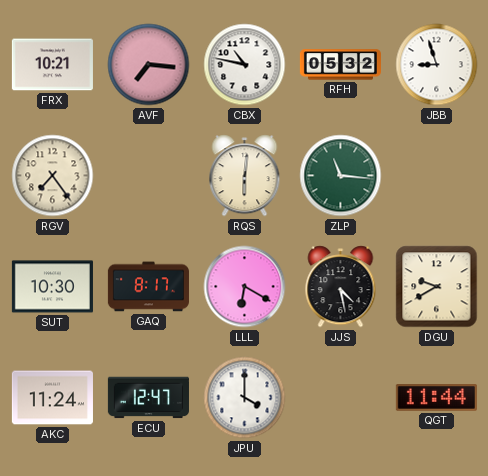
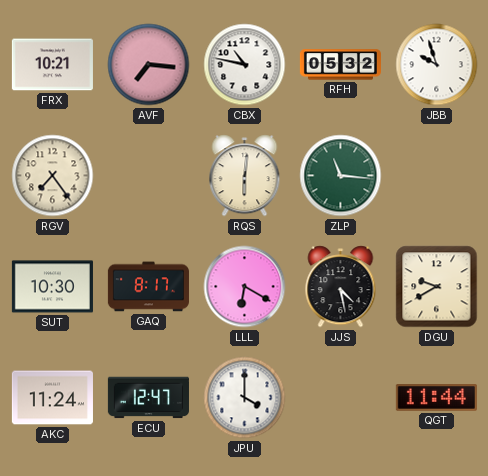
JBB: 8:57 -> 9:57 (437, 65)
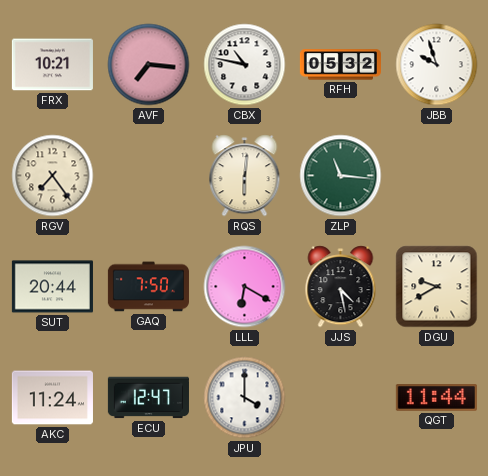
SUT: 10:30 -> 20:44 (52, 287)
GAQ: 8:17 -> 7:50 (148, 287)
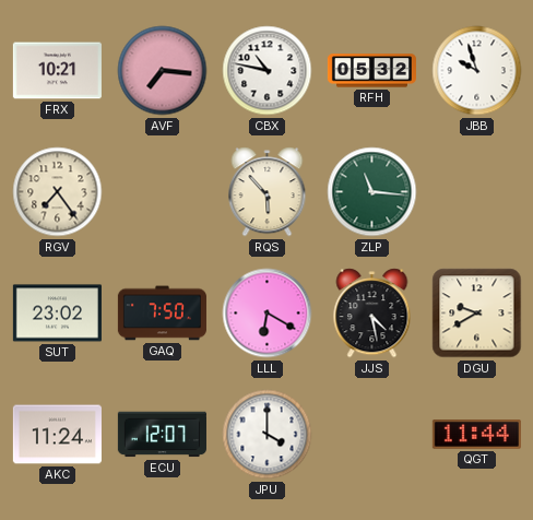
RQS: 6:01 -> 5:53 (268, 192)
SUT: 20:44 -> 23:02 (57, 314)
ECU: 12:47 -> 12:07 (162, 435)
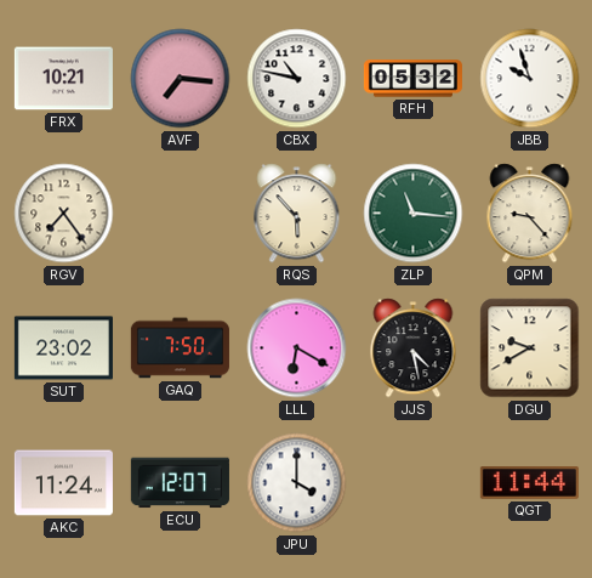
QPM: none -> 9:23 (530, 214)
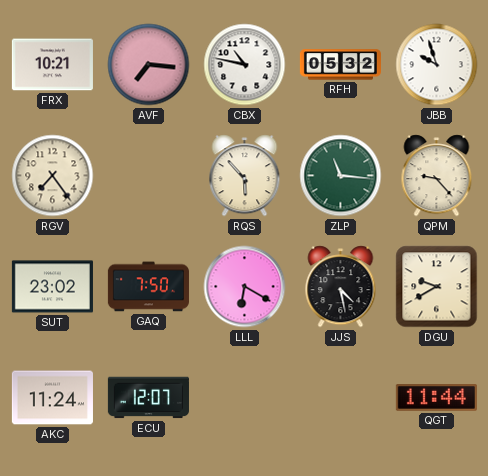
JPU: 4:00 -> none (297, 483)
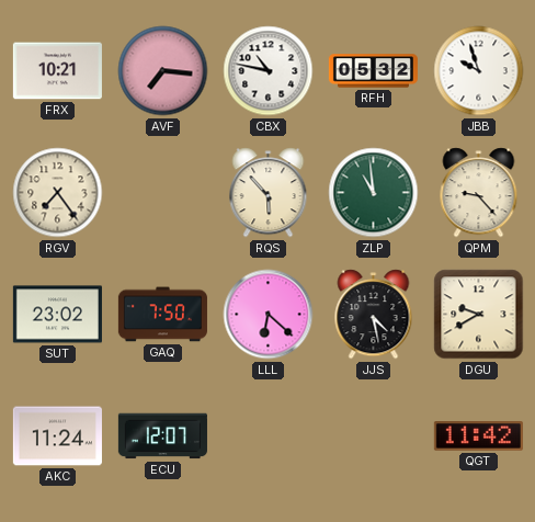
ZLP: 11:16 -> 10:59 (374, 193)
LLL: 6:20 -> 6:22 (269, 315)
QGT: 11:44 -> 11:42 (478, 436)
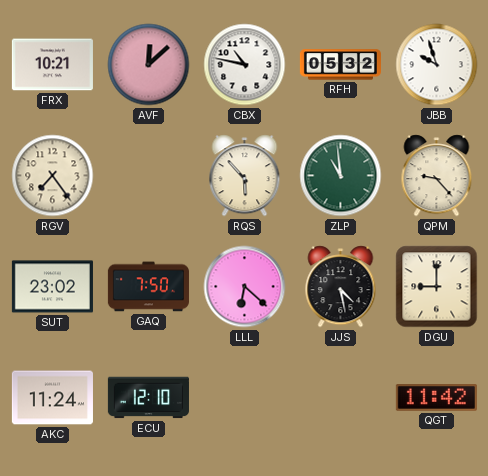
AVF: 7:16 -> 12:08 (149, 65)
DGU: 9:40 -> 9:00 (437, 287)
ECU: 12:07 -> 12:10 (148, 398)
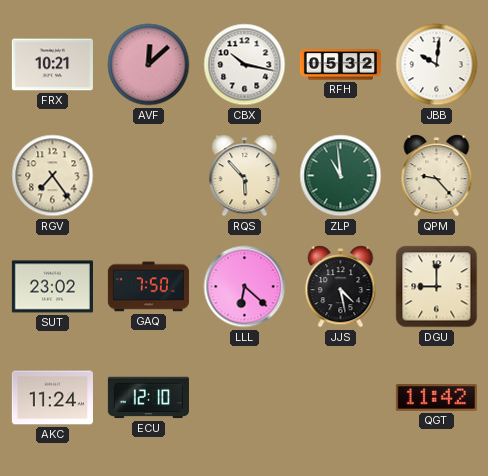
CBX: 10:47 -> 10:17 (245, 65)
JBB: 9:57 -> 10:01 (437, 65)
